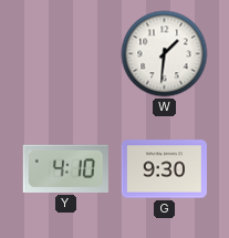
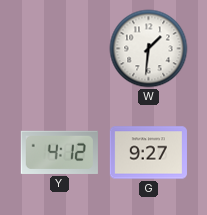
Y: 4:10 -> 4:12 (59, 152)
G: 9:30 -> 9:27 (148, 153)
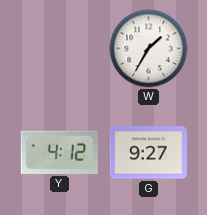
W: 1:31 -> 1:35 (149, 49)
